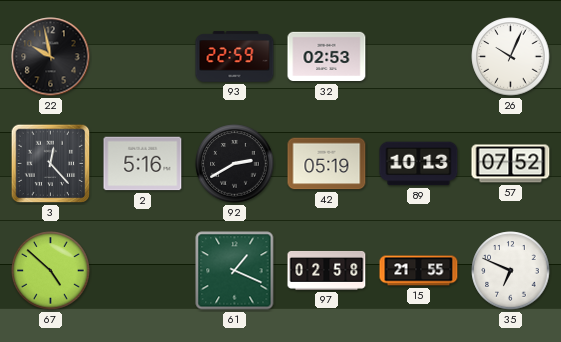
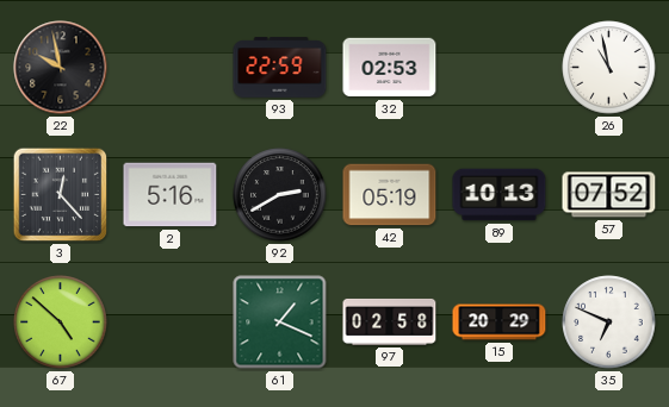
26: 10:04 -> 10:58 (609, 68)
15: 21:55 -> 20:29 (500, 323)
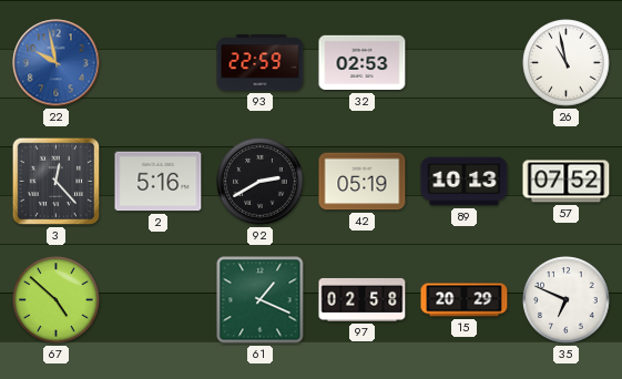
22 dial: black -> blue (57, 63)
